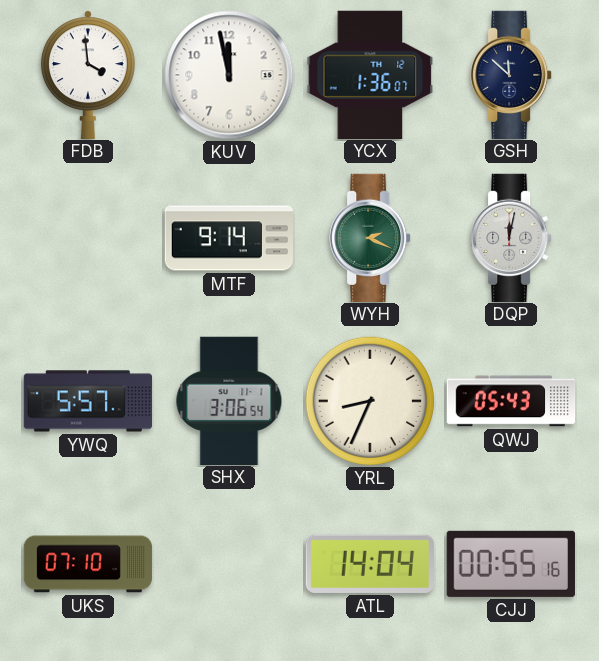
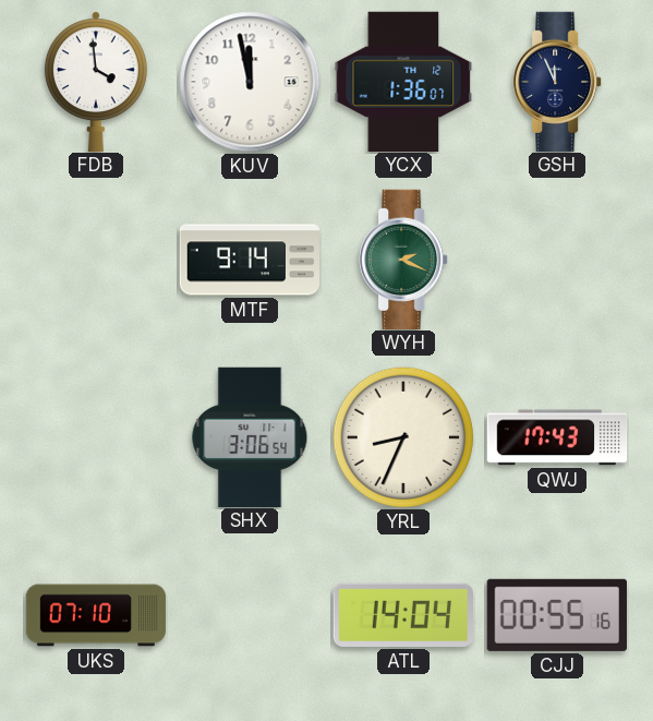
GSH: 11:52 -> 11:56 (557, 81)
DQP: 12:02 -> none (511, 237)
YWQ: 5:57 -> none (88, 401)
QWJ: 05:43 -> 17:43 (557, 437)
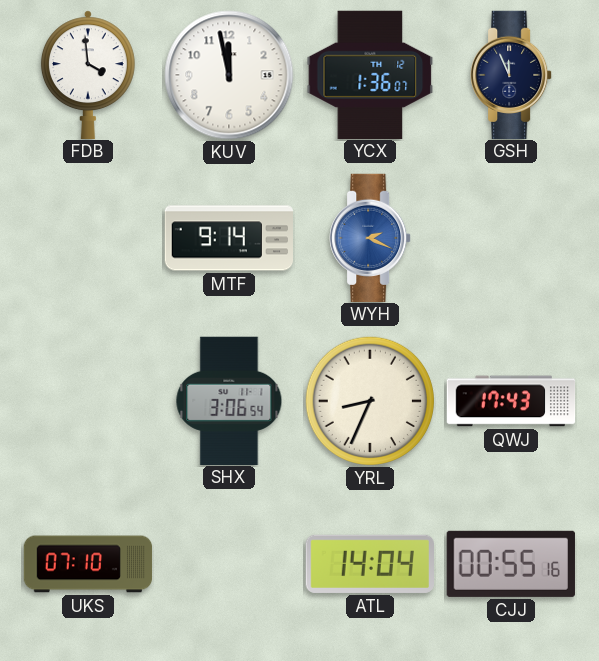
WYH dial: green -> blue (370, 237)
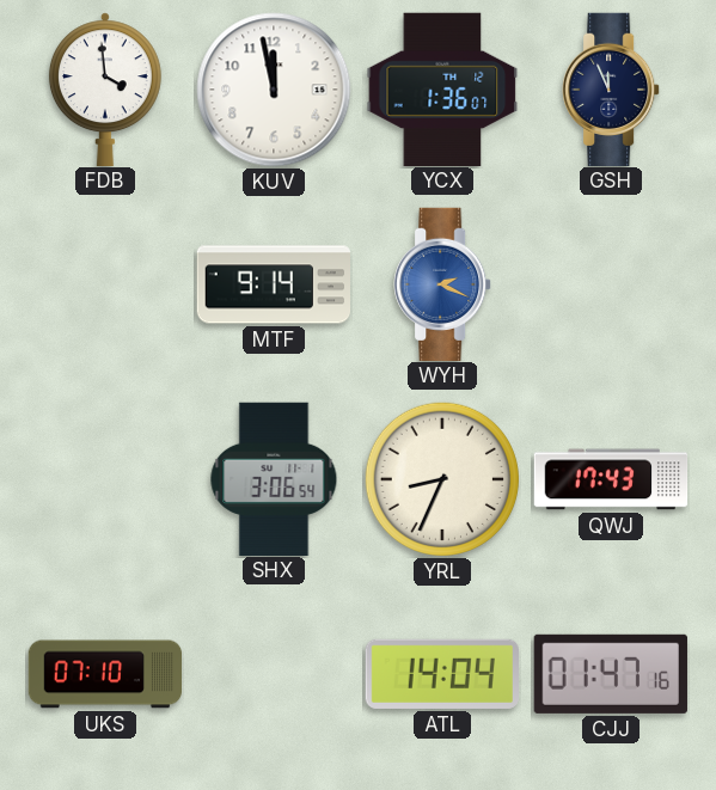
CJJ: 00:55 -> 01:47 (611, 674)
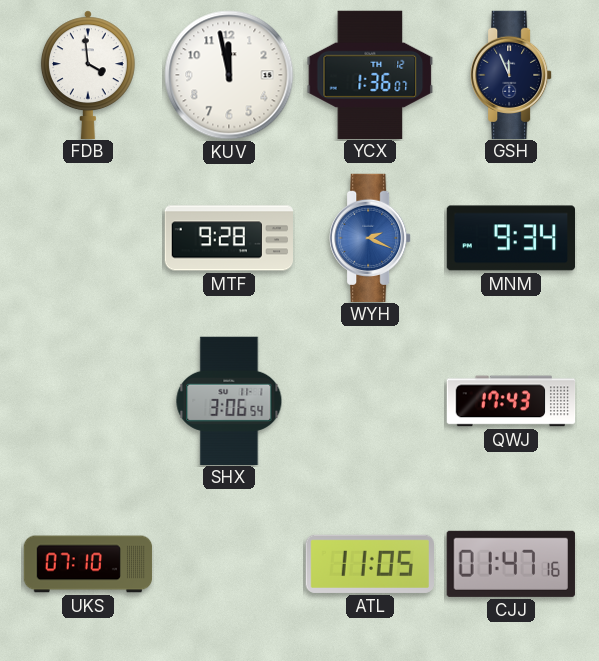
MTF: 9:14 -> 9:28 (228, 238)
MNM: none -> 9:34 (510, 238)
YRL: 8:34 -> none (441, 478)
ATL: 14:04 -> 11:05 (369, 564)
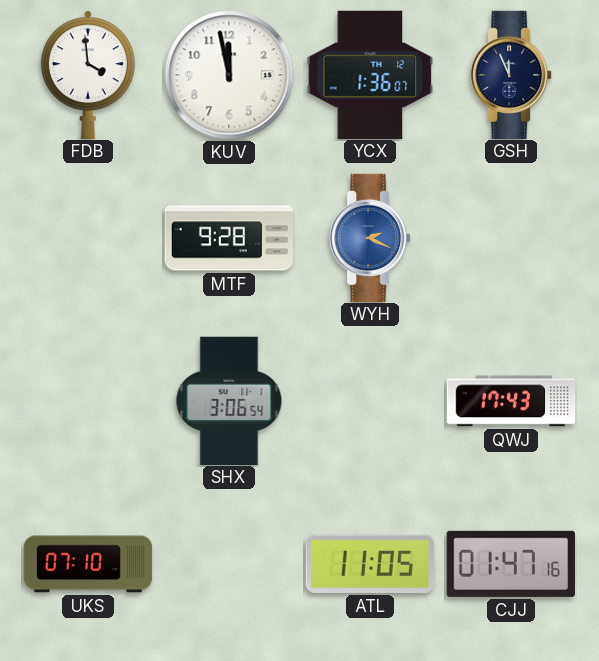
MNM: 9:34 -> none (510, 238)
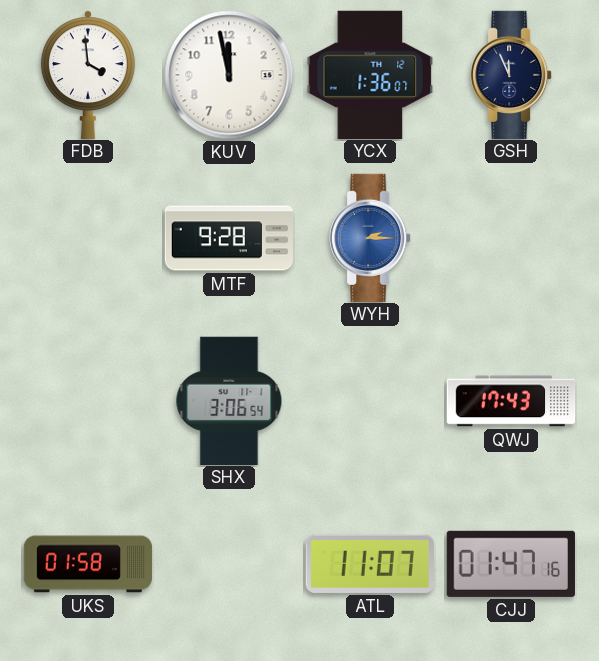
WYH: 2:19 -> 2:15 (370, 237)
UKS: 07:10 -> 01:58 (88, 564)
ATL: 11:05 -> 11:07 (369, 564)
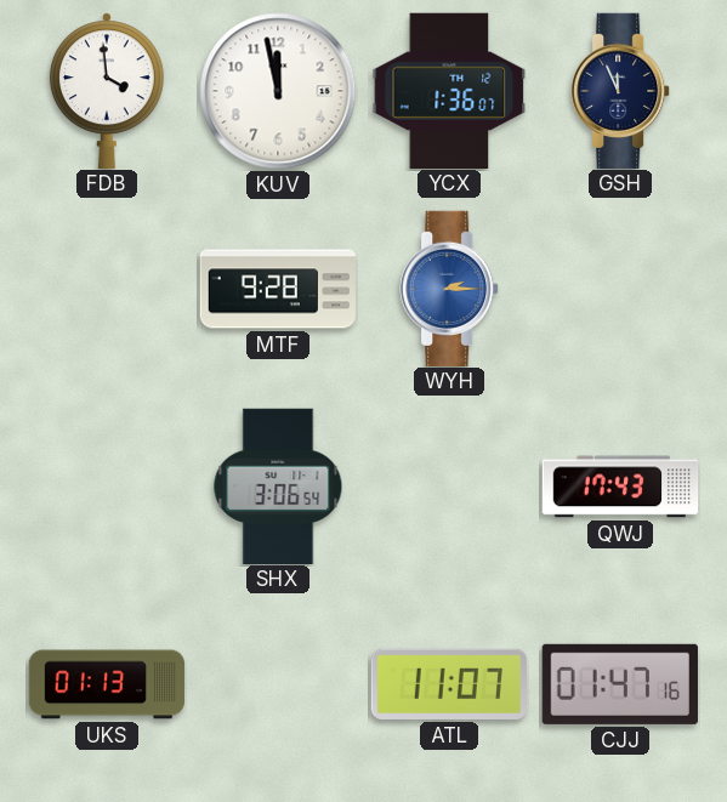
UKS: 01:58 -> 01:13 (107, 684)
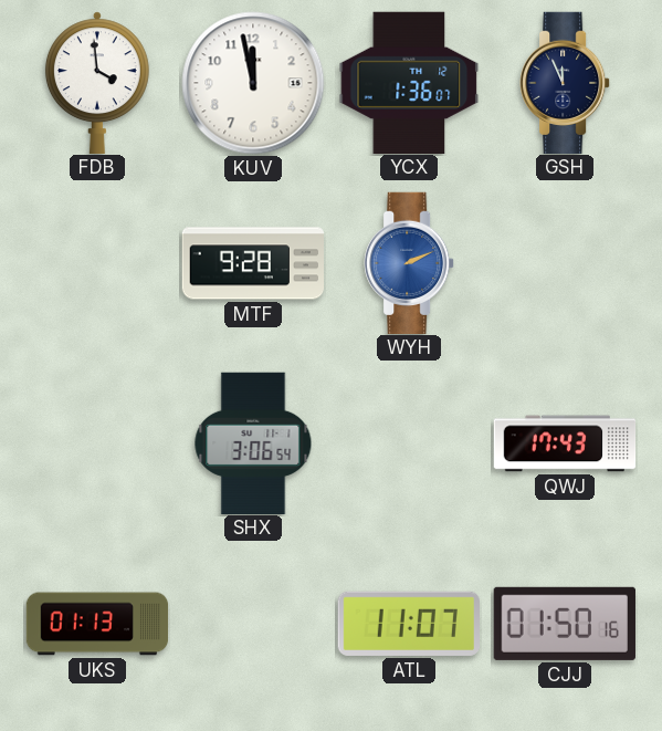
WYH: 2:15 -> 2:11 (409, 262)
CJJ: 01:47 -> 01:50 (565, 624)
